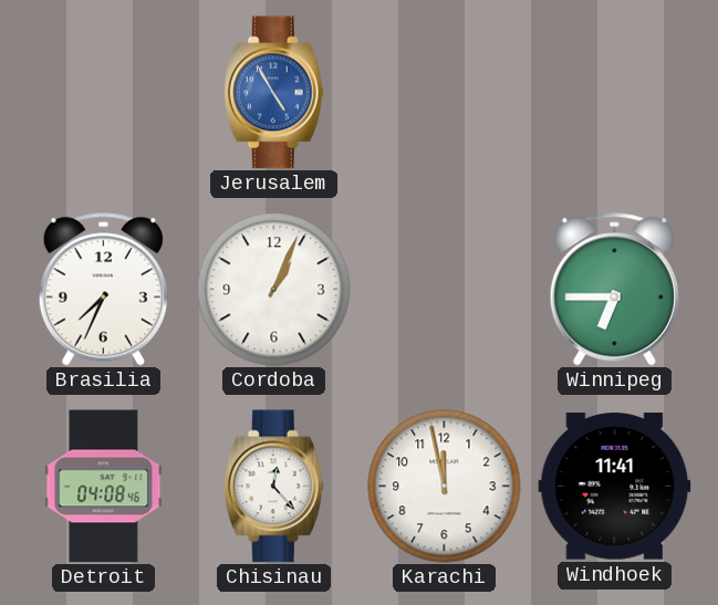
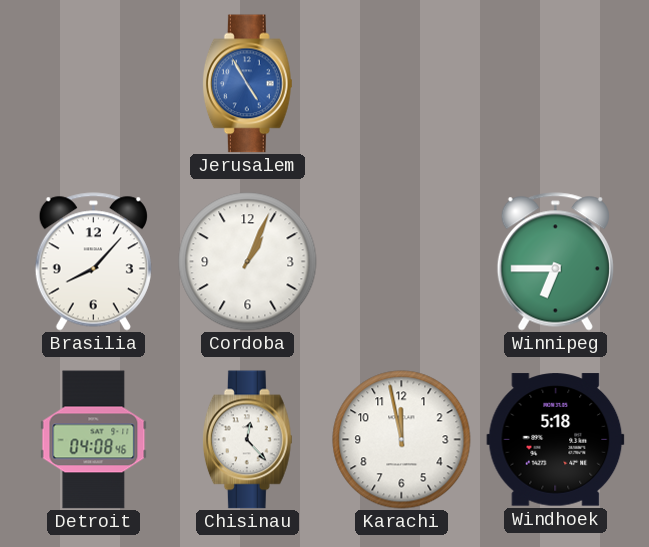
Brasilia: 7:34 -> 8:07 (93, 262)
Windhoek: 11:41 -> 5:18 (556, 440)
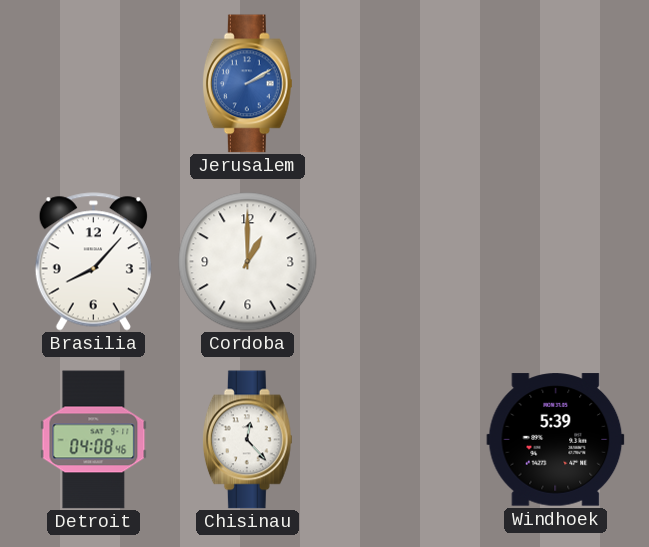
Jerusalem: 4:55 -> 2:10 (247, 84)
Cordoba: 1:04 -> 1:00 (248, 262)
Winnipeg: 6:45 -> none (555, 262)
Karachi: 11:58 -> none (402, 440)
Windhoek: 5:18 -> 5:39 (556, 440)
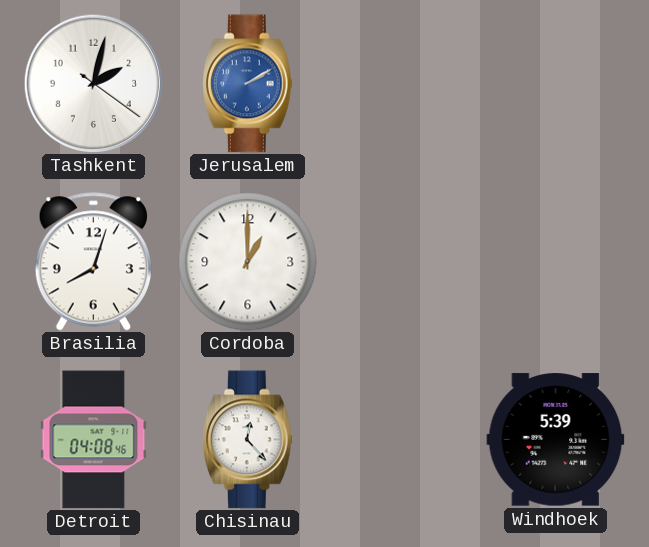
Tashkent: none -> 2:02 (93, 83)
Brasilia: 8:07 -> 8:03 (93, 262)
